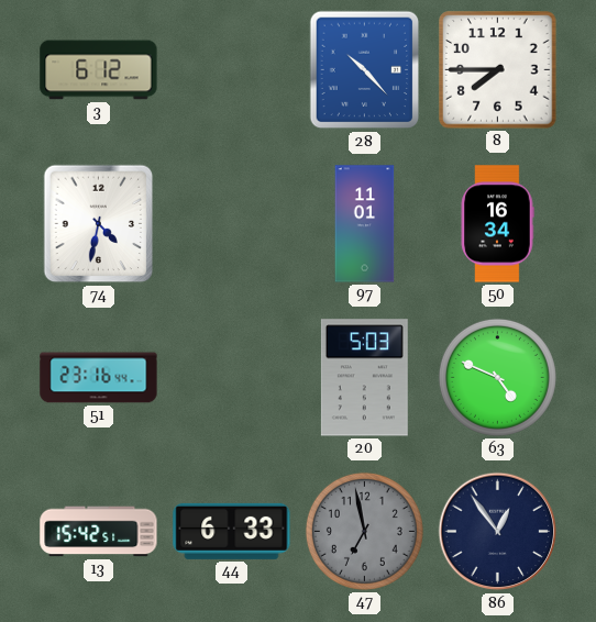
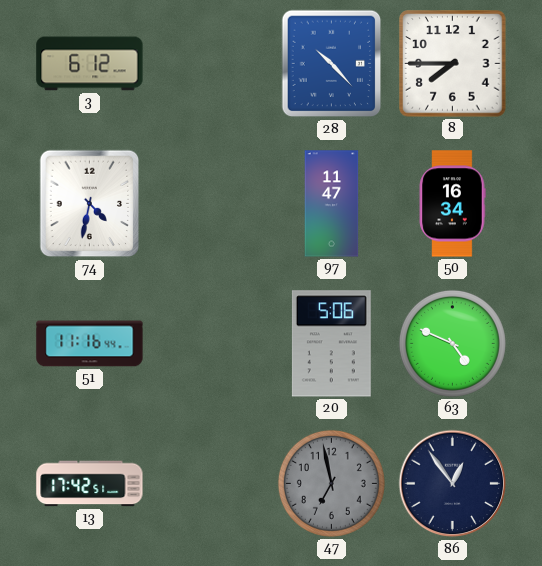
97: 11:01 -> 11:47 (332, 204)
51: 23:16 -> 11:16 (90, 344)
20: 5:03 -> 5:06 (331, 344)
13: 15:42 -> 17:42 (90, 484)
44: 6:33 -> none (232, 531)
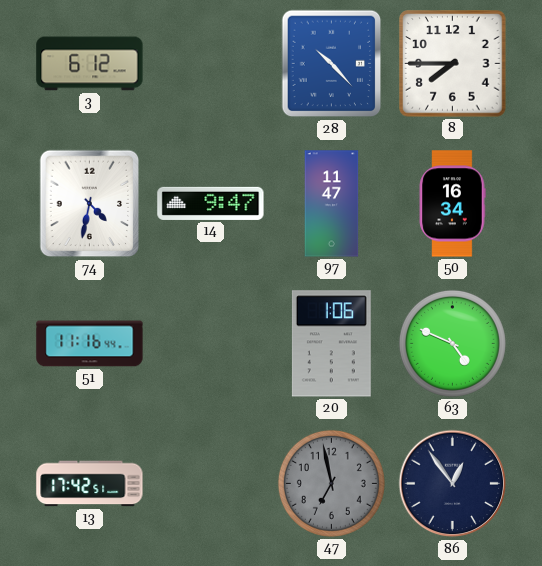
14: none -> 9:47 (211, 203)
20: 5:06 -> 1:06 (331, 344)
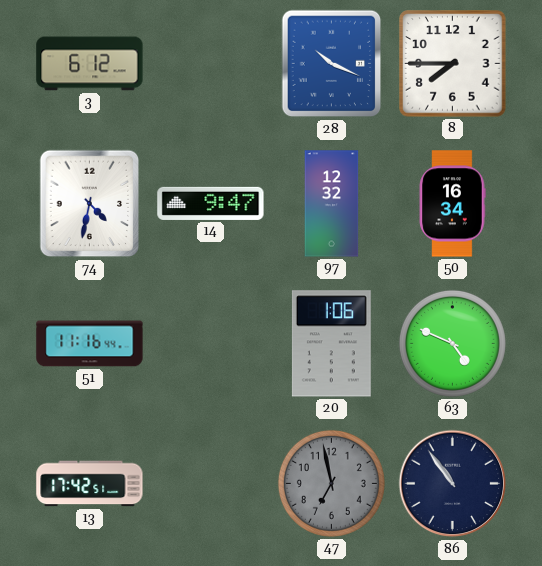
28: 10:23 -> 10:19 (332, 64)
97: 11:47 -> 12:32 (332, 204)
86: 12:54 -> 10:54 (453, 484)
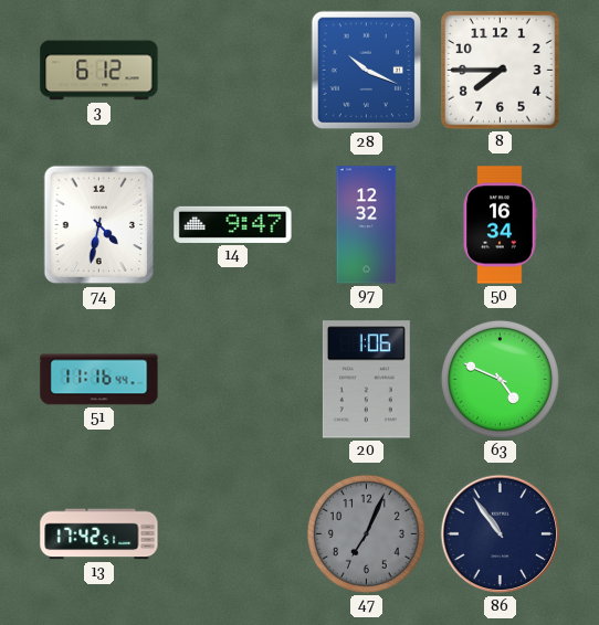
47: 6:58 -> 7:04 (366, 533)
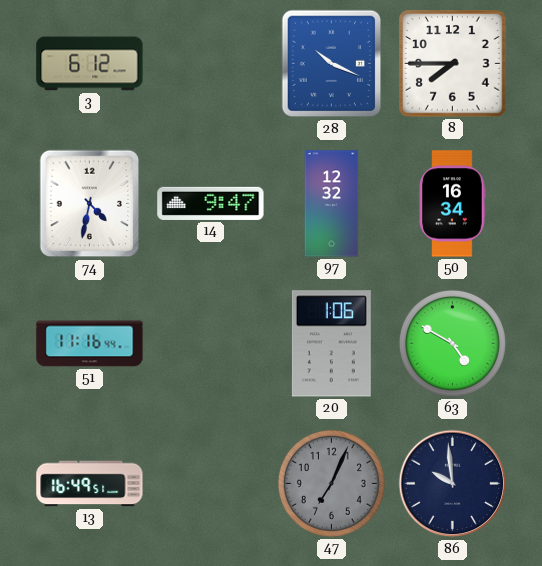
63: 4:49 -> 4:50 (452, 343)
13: 17:42 -> 16:49 (90, 484)
86: 10:54 -> 9:59 (453, 484)
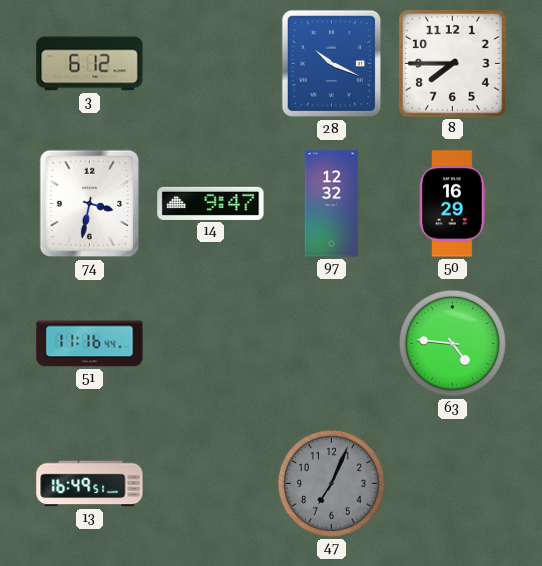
74: 4:32 -> 3:32 (90, 204)
50: 16:34 -> 16:29 (452, 204)
20: 1:06 -> none (331, 344)
63: 4:50 -> 4:46 (452, 343)
86: 9:59 -> none (453, 484)
